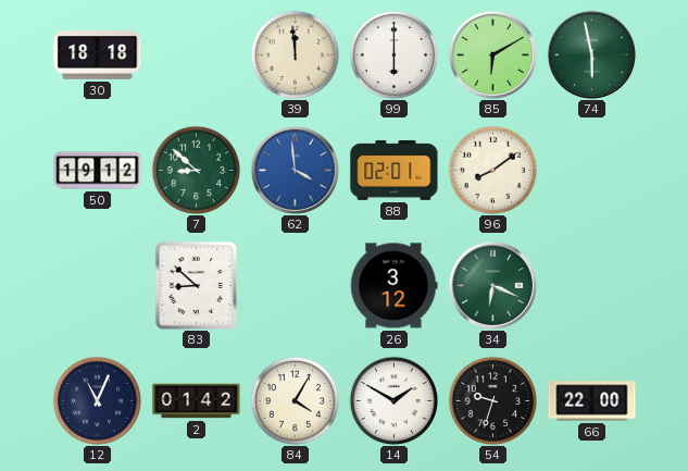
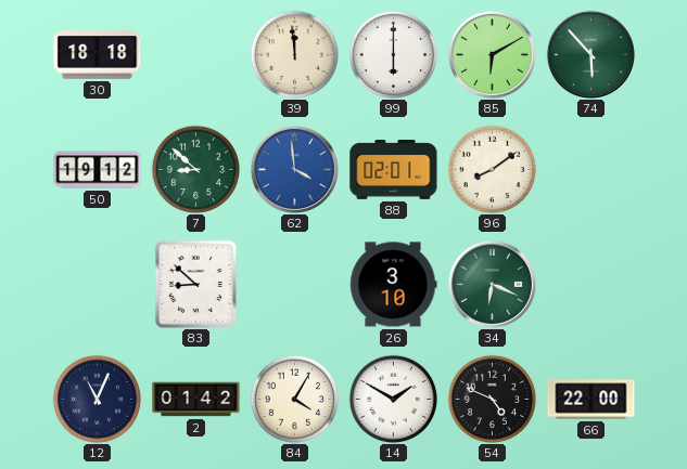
74: 5:58 -> 5:53 (590, 54)
26: 3:12 -> 3:10 (393, 285)
54: 9:33 -> 4:49 (492, 399)
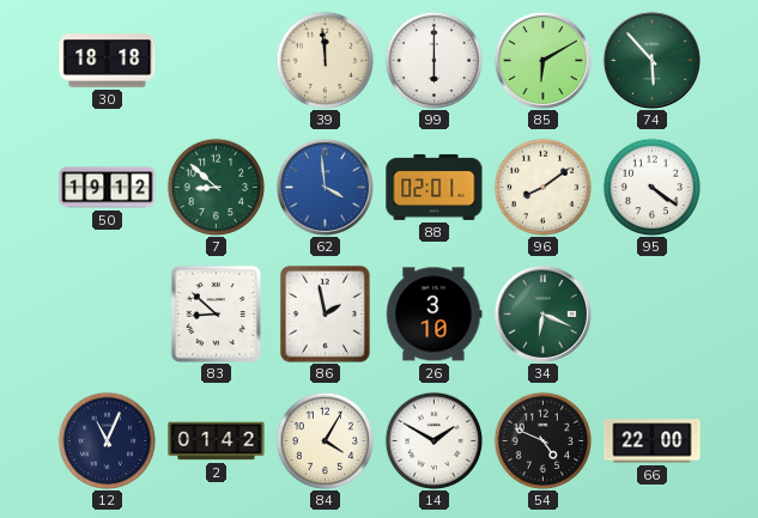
95: none -> 4:21 (651, 187)
86: none -> 1:58 (326, 315)
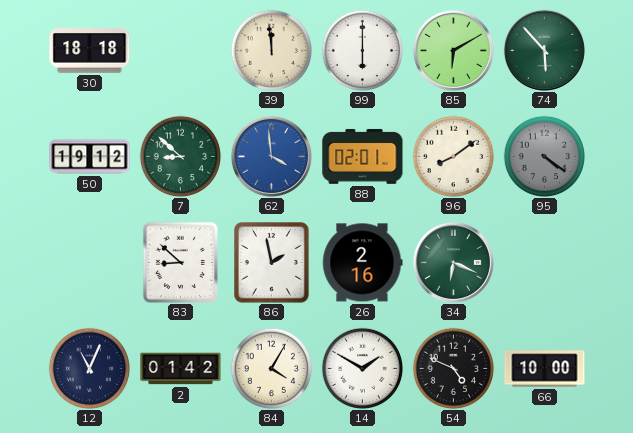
95 dial: white -> grey (544, 156)
26: 3:10 -> 2:16 (362, 263)
66: 22:00 -> 10:00 (545, 369)
